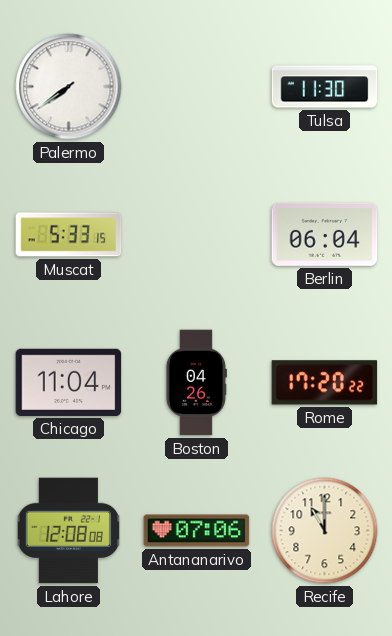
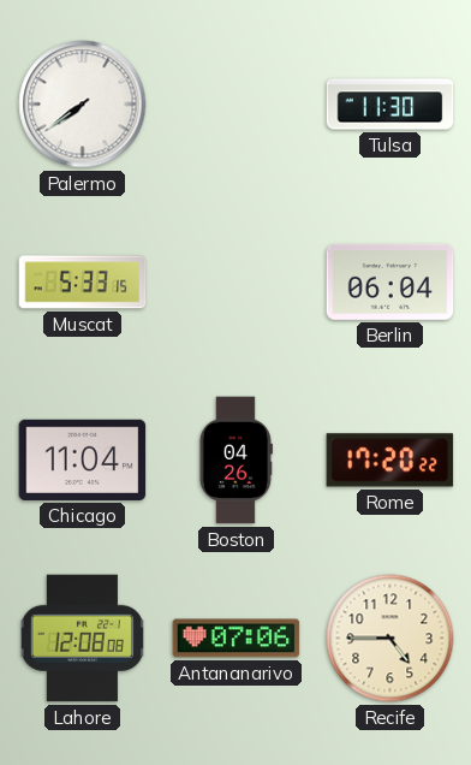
Recife: 11:00 -> 4:45 (390, 639)
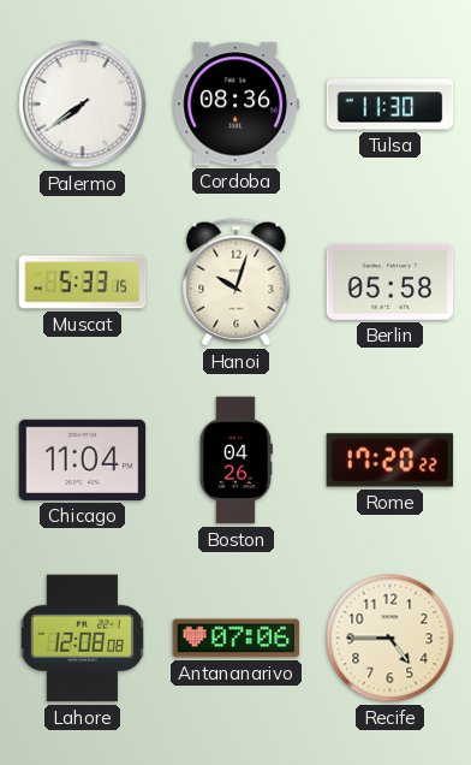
Cordoba: none -> 08:36 (237, 105)
Hanoi: none -> 10:03 (237, 283)
Berlin: 06:04 -> 05:58 (390, 281)
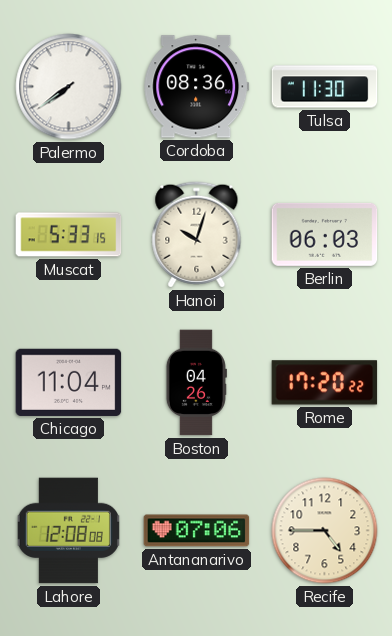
Berlin: 05:58 -> 06:03 (325, 234)
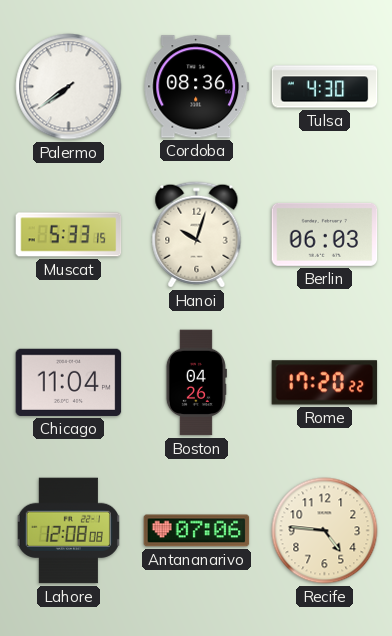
Tulsa: 11:30 -> 4:30 (325, 87)
Recife: 4:45 -> 4:46 (325, 531)
